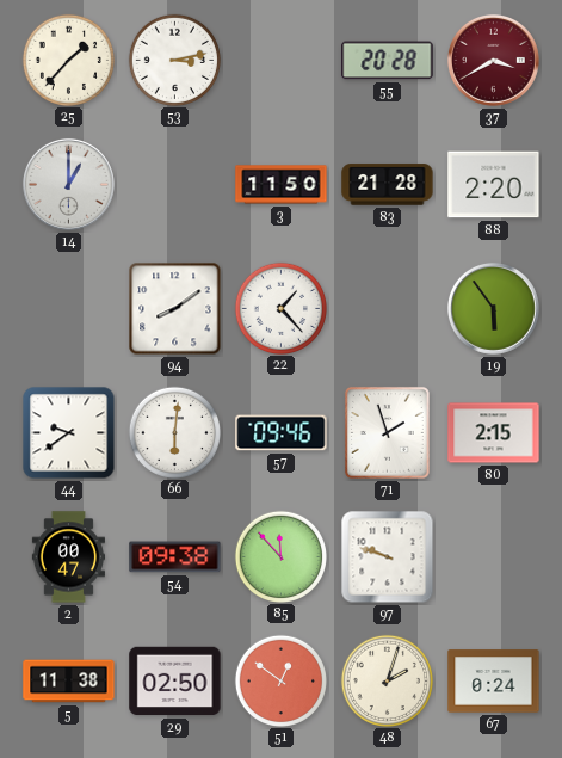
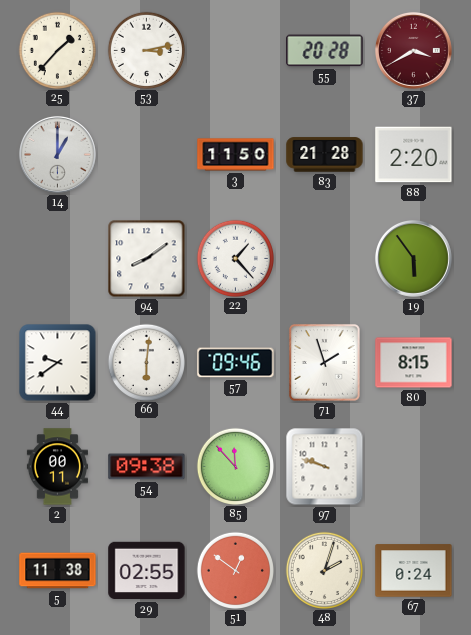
80: 2:15 -> 8:15 (414, 363)
2: 00:47 -> 00:11 (57, 467)
29: 02:50 -> 02:55 (147, 571)
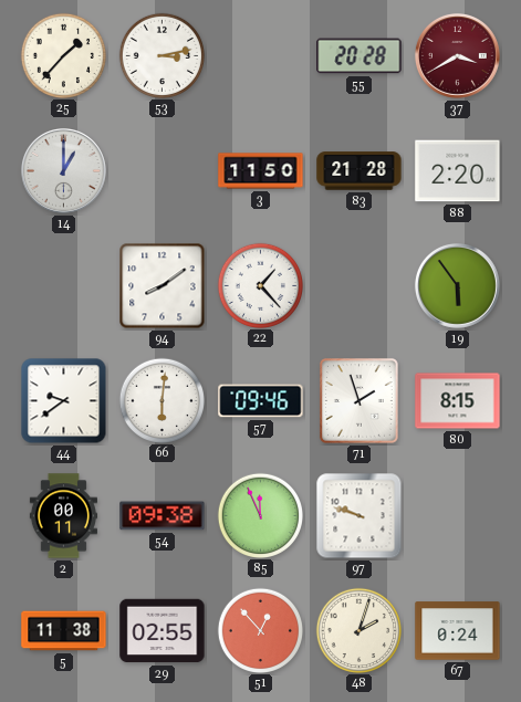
85: 11:53 -> 11:56 (260, 515)
51: 12:51 -> 12:53 (260, 630)
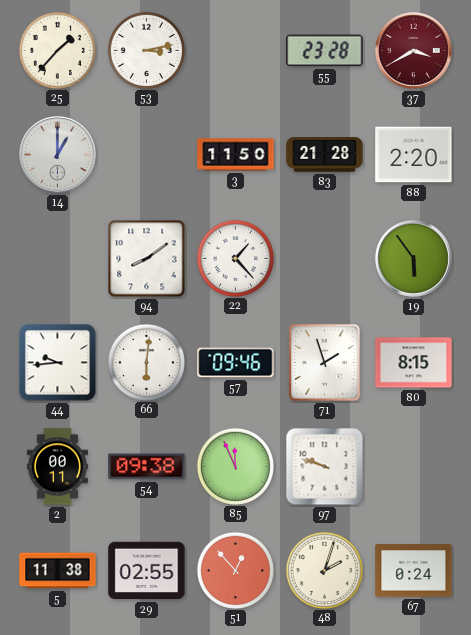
55: 20:28 -> 23:28 (325, 51)
44: 9:39 -> 9:44 (58, 363)
